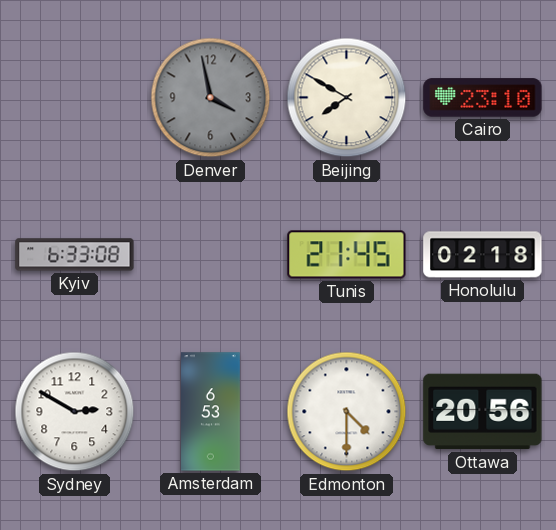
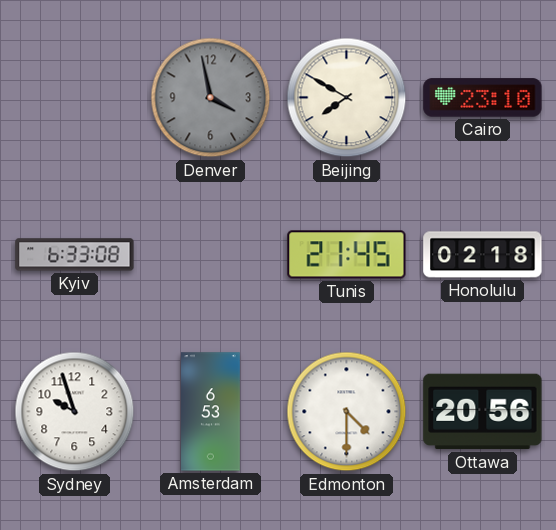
Sydney: 2:50 -> 9:57 (75, 412)
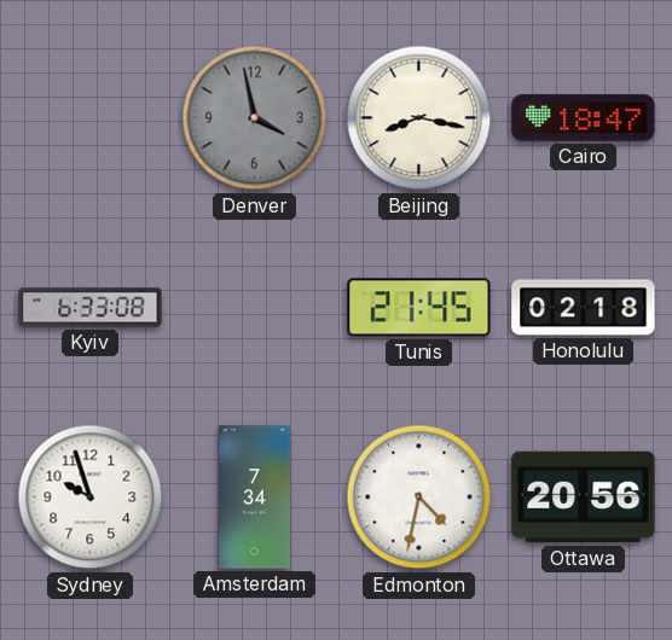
Beijing: 7:50 -> 8:17 (419, 118)
Cairo: 23:10 -> 18:47 (584, 118)
Amsterdam: 6:53 -> 7:34 (255, 498)
Edmonton: 4:30 -> 4:32 (419, 498)
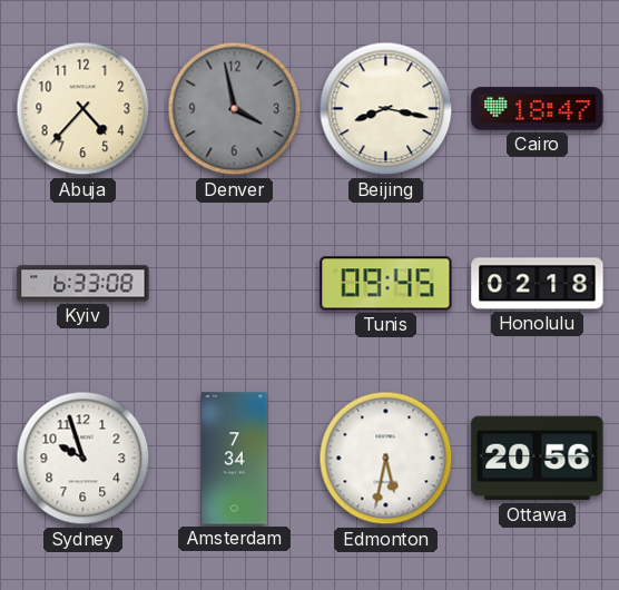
Abuja: none -> 4:37 (83, 109)
Tunis: 21:45 -> 09:45 (386, 284)
Edmonton: 4:32 -> 5:32 (386, 459)
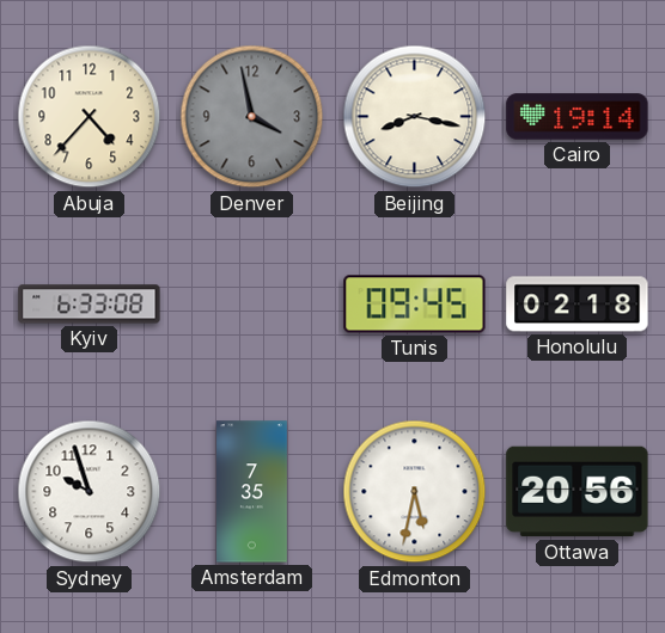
Cairo: 18:47 -> 19:14 (578, 117)
Amsterdam: 7:34 -> 7:35 (252, 492)
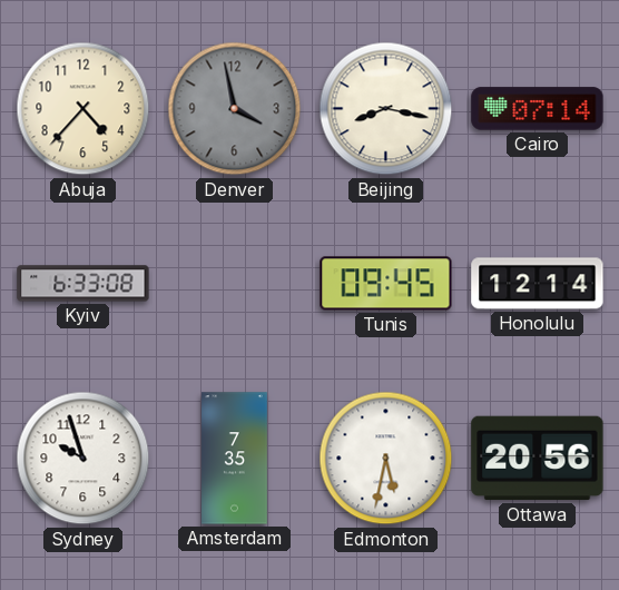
Cairo: 19:14 -> 07:14 (538, 109)
Honolulu: 02:18 -> 12:14 (538, 284)
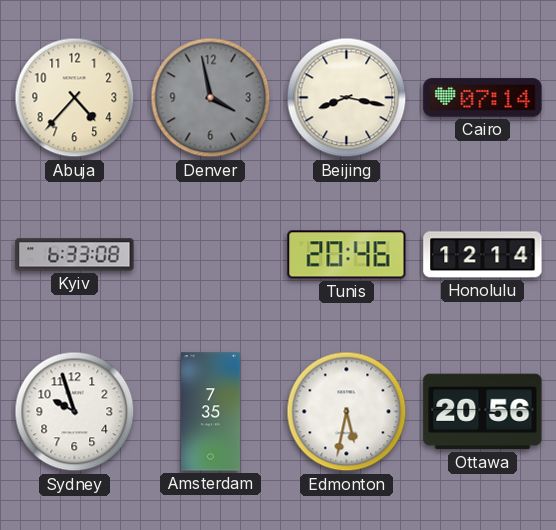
Tunis: 09:45 -> 20:46 (347, 255)
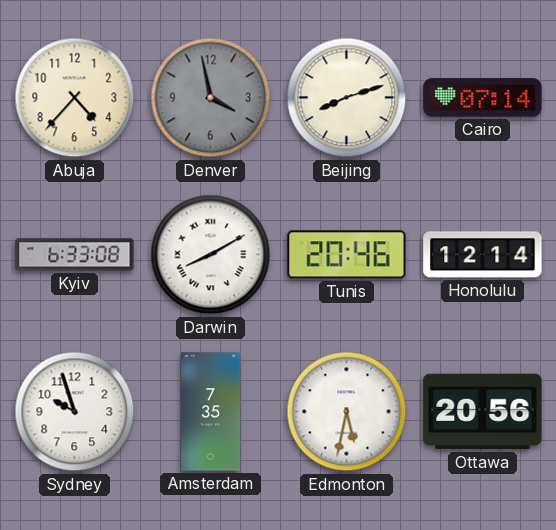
Beijing: 8:17 -> 8:12 (347, 98)
Darwin: none -> 8:10 (211, 255)
